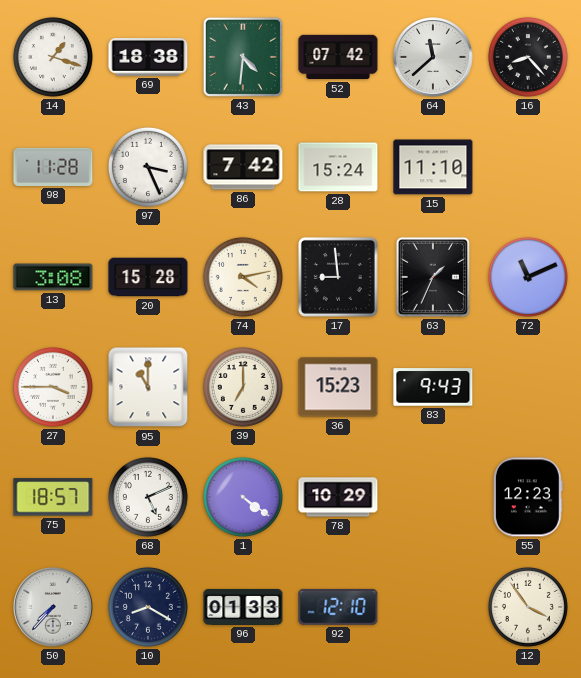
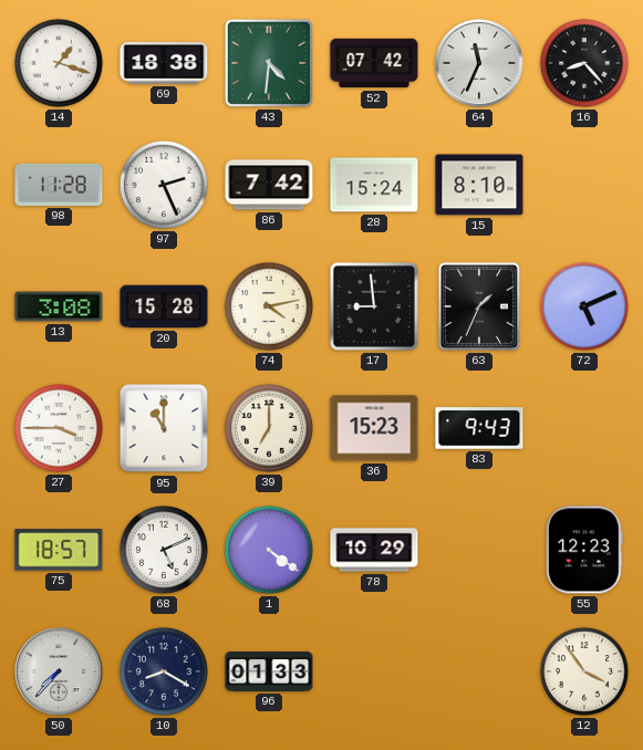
64: 11:38 -> 11:34 (479, 63)
97: 3:26 -> 2:26 (164, 185)
15: 11:10 -> 8:10 (479, 185)
72: 11:11 -> 5:11 (584, 306)
92: 12:10 -> none (338, 607)
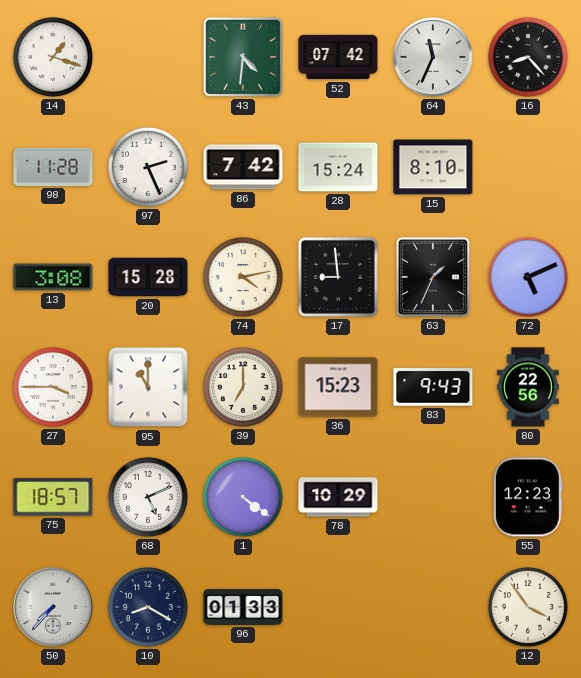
69: 18:38 -> none (164, 64)
80: none -> 22:56 (528, 387)
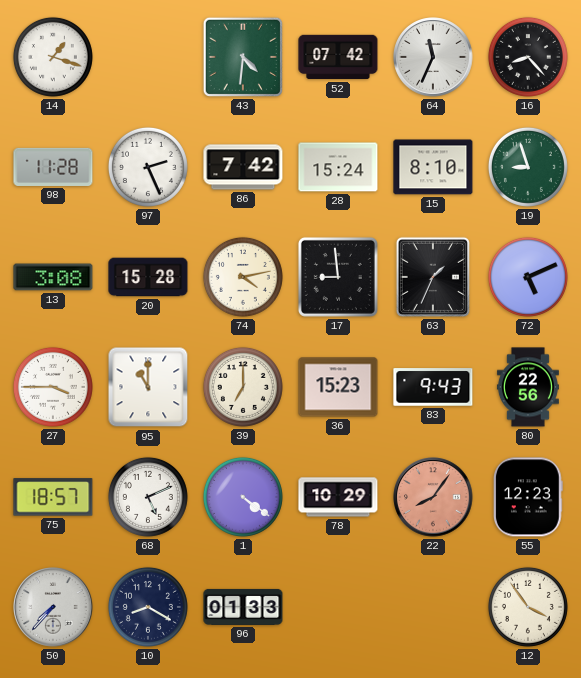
19: none -> 8:57 (528, 167)
22: none -> 8:06 (433, 497)
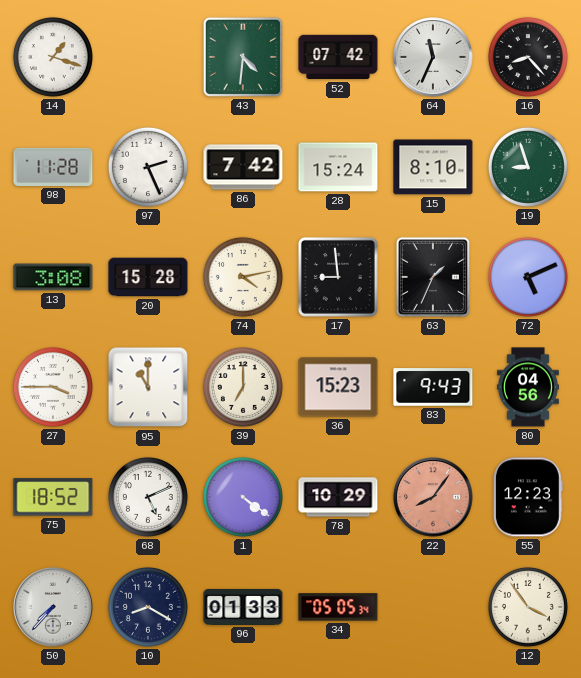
80: 22:56 -> 04:56 (528, 387)
75: 18:57 -> 18:52 (53, 497)
34: none -> 05:05 (338, 607)
